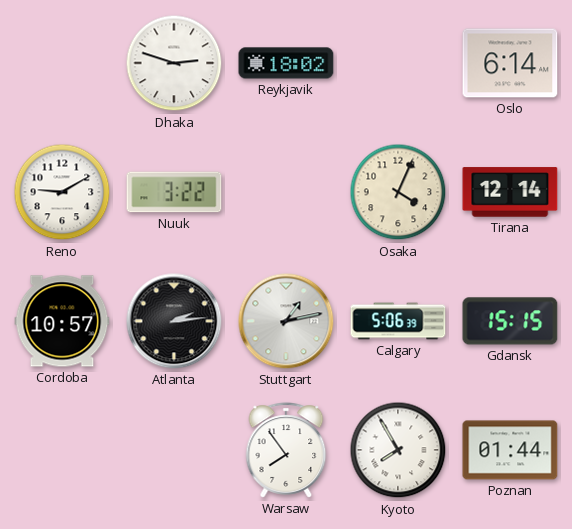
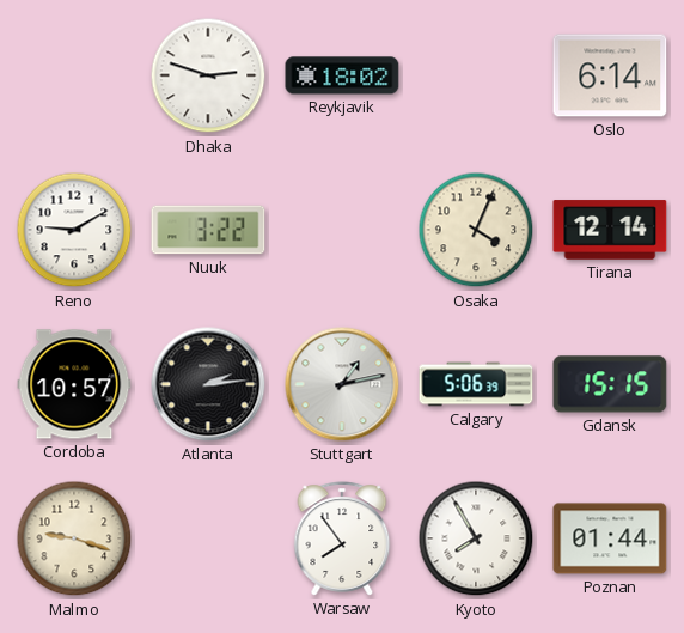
Malmo: none -> 9:18 (74, 538)
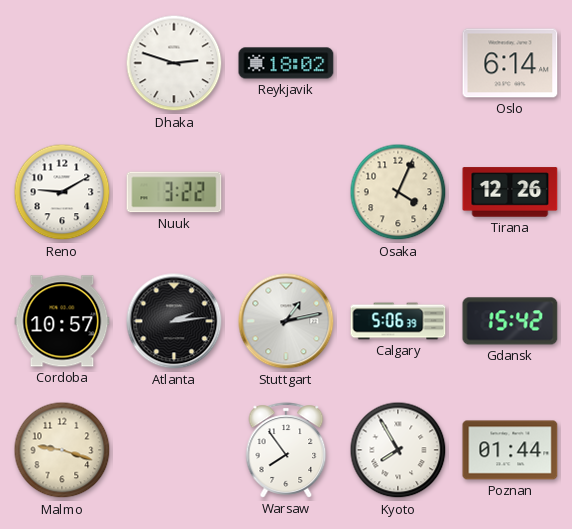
Tirana: 12:14 -> 12:26 (510, 192)
Gdansk: 15:15 -> 15:42 (510, 321)
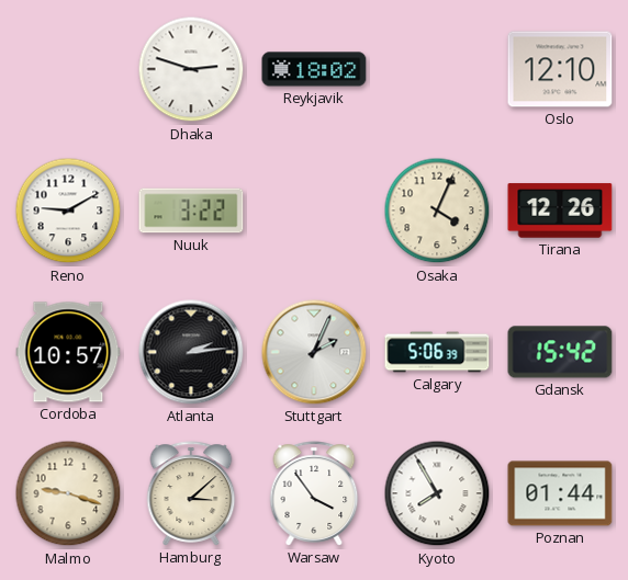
Oslo: 6:14 -> 12:10 (560, 69)
Stuttgart: 1:13 -> 2:04 (314, 352)
Hamburg: none -> 3:08 (191, 493)
Warsaw: 7:54 -> 3:54 (314, 493)
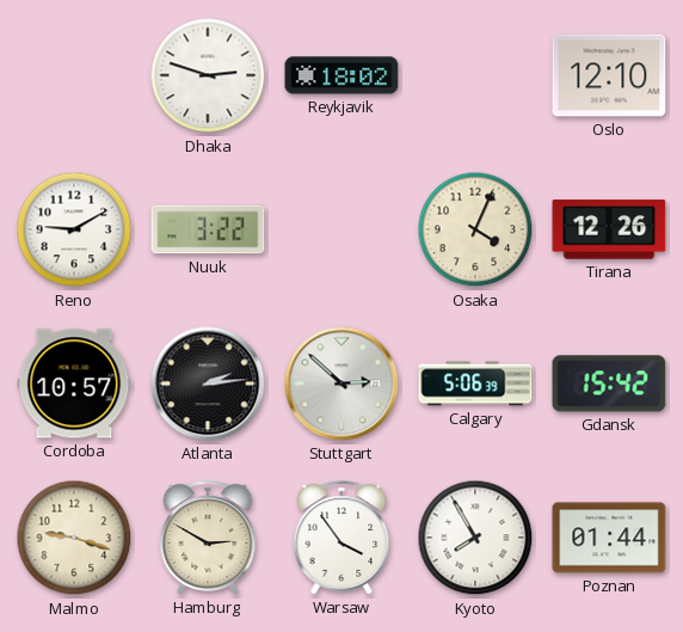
Stuttgart: 2:04 -> 2:52 (341, 384)
Hamburg: 3:08 -> 2:50 (208, 538)
